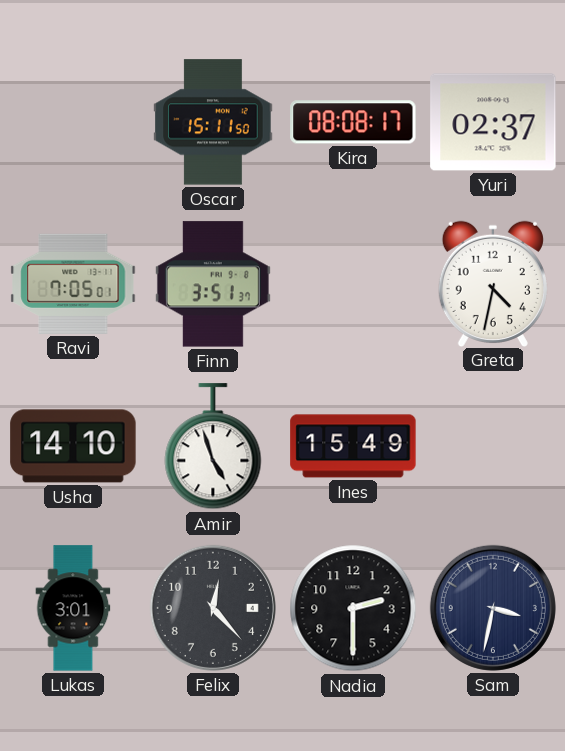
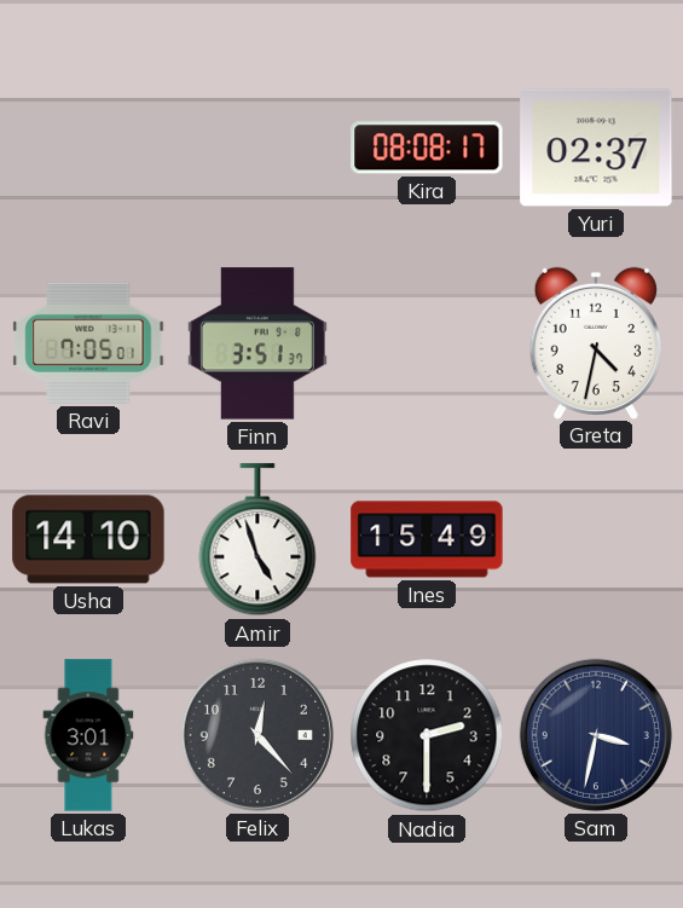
Oscar: 15:11 -> none (213, 122)
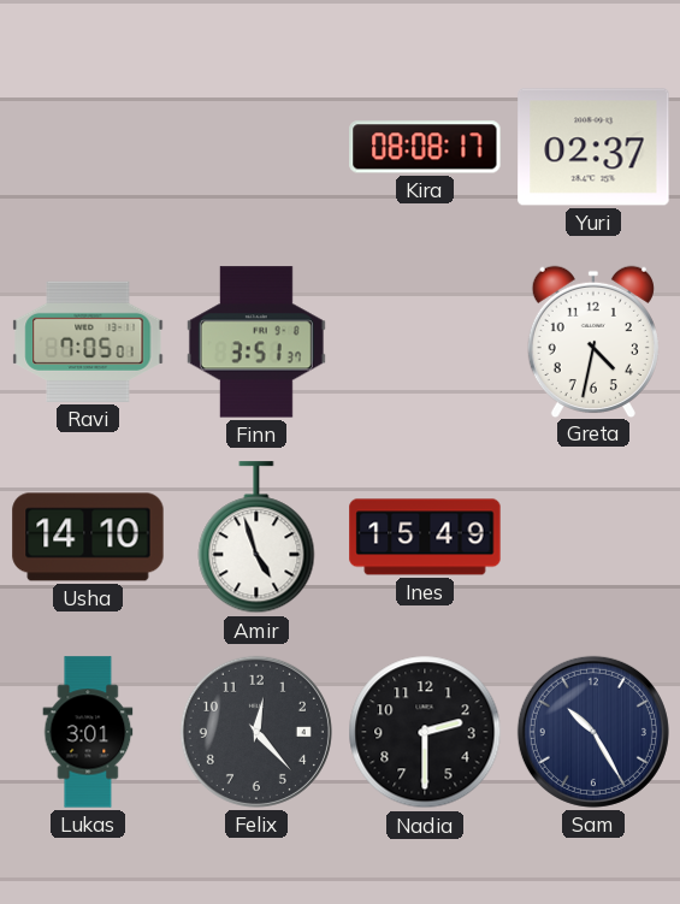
Sam: 3:32 -> 10:25 (593, 732)
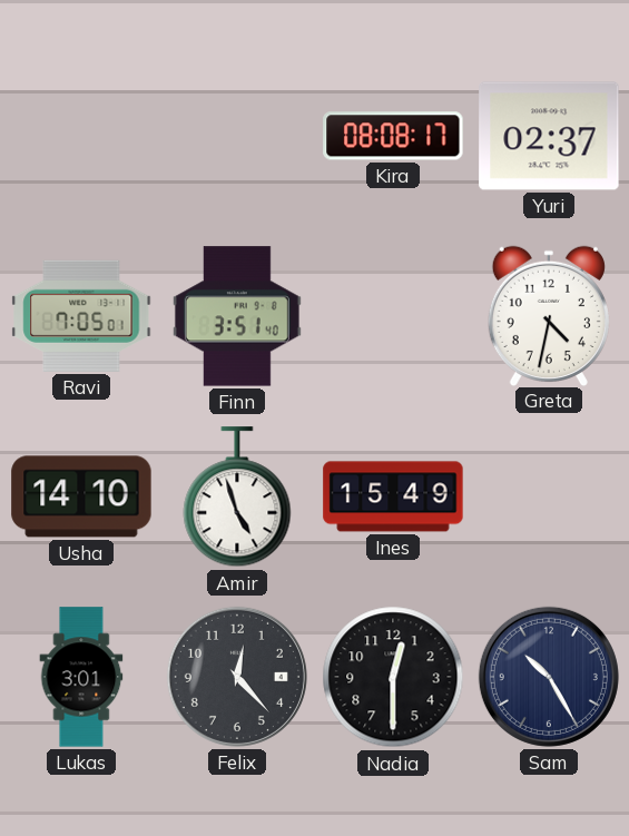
Finn: 3:51:37 -> 3:51:40 (237, 316)
Nadia: 2:30 -> 12:30 (393, 677)
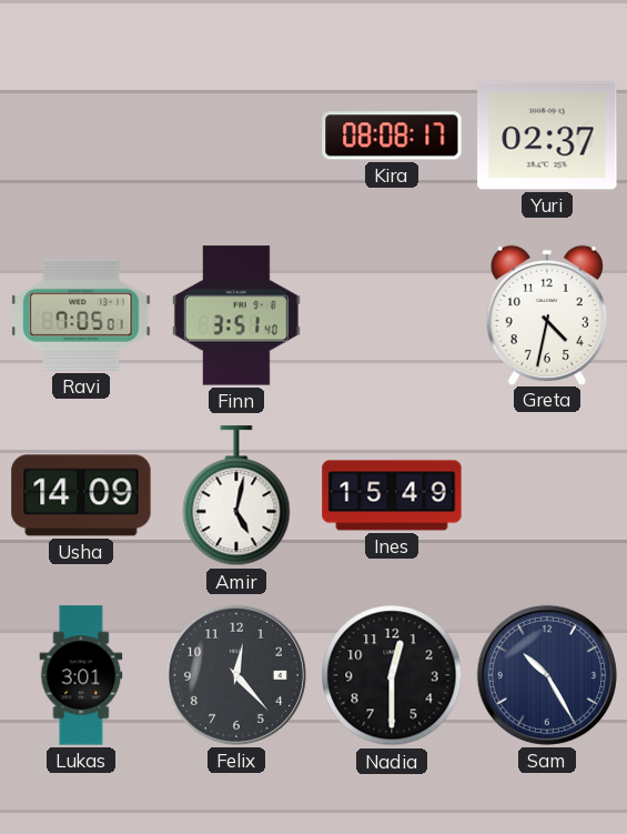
Usha: 14:10 -> 14:09 (81, 495)
Amir: 4:57 -> 5:02 (236, 496)
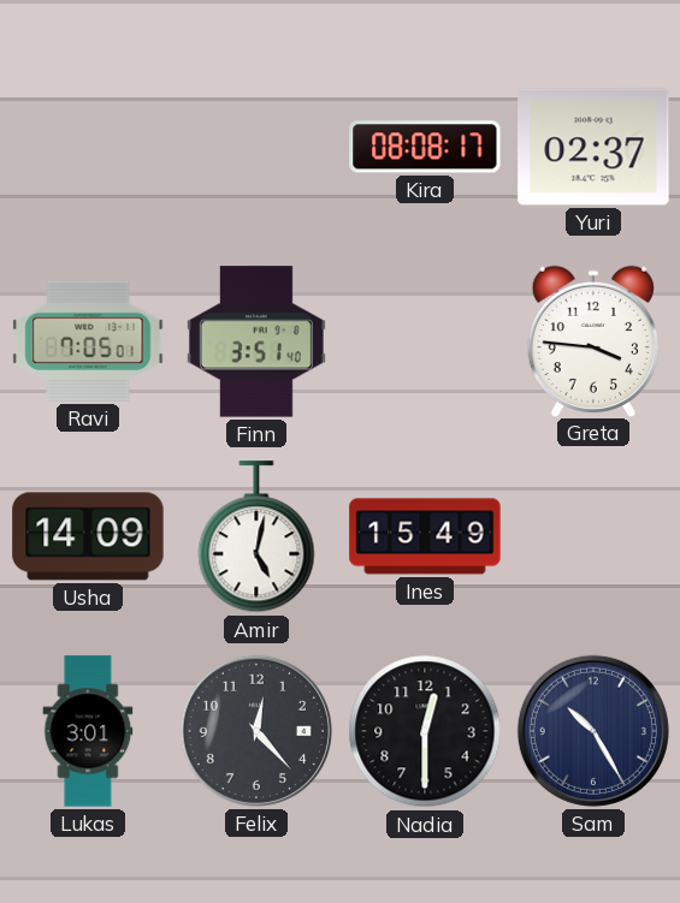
Greta: 4:32 -> 3:46 (593, 340)
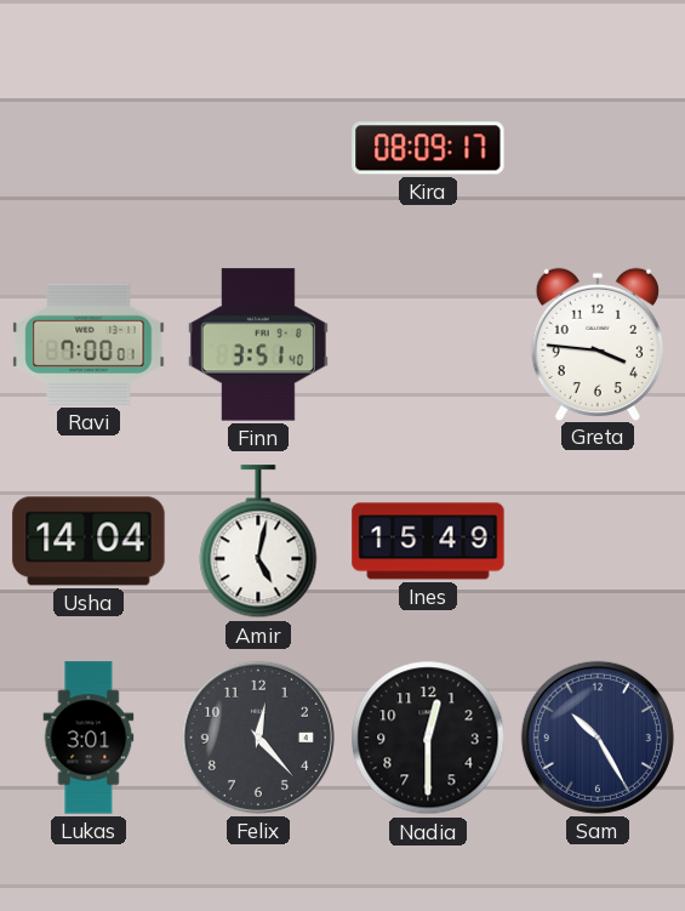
Kira: 08:08 -> 08:09 (428, 148)
Yuri: 02:37 -> none (593, 147)
Ravi: 7:05 -> 7:00 (89, 345)
Usha: 14:09 -> 14:04 (89, 541)
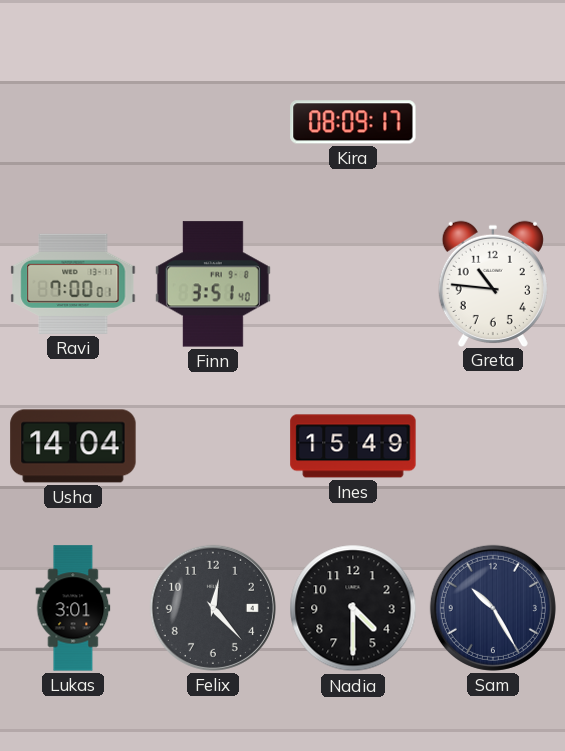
Greta: 3:46 -> 10:46 (493, 283)
Amir: 5:02 -> none (258, 542)
Nadia: 12:30 -> 4:30 (353, 608)
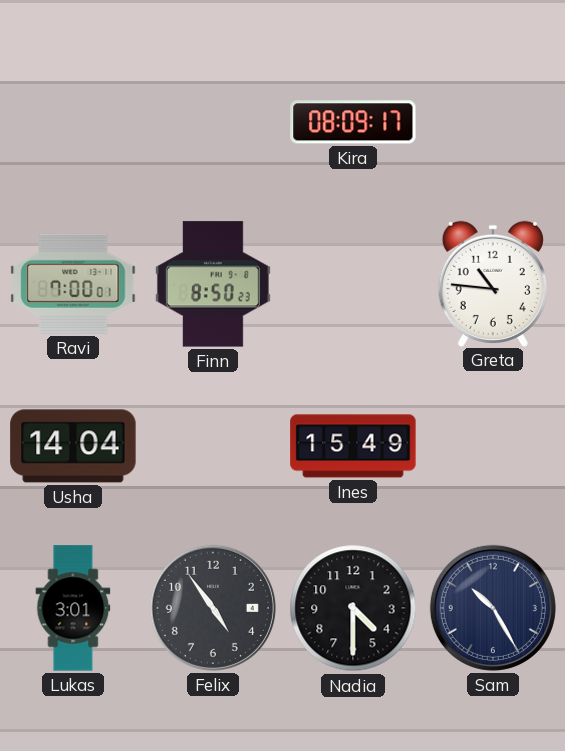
Finn: 3:51 -> 8:50 (213, 284)
Felix: 12:23 -> 4:54 (213, 608)
